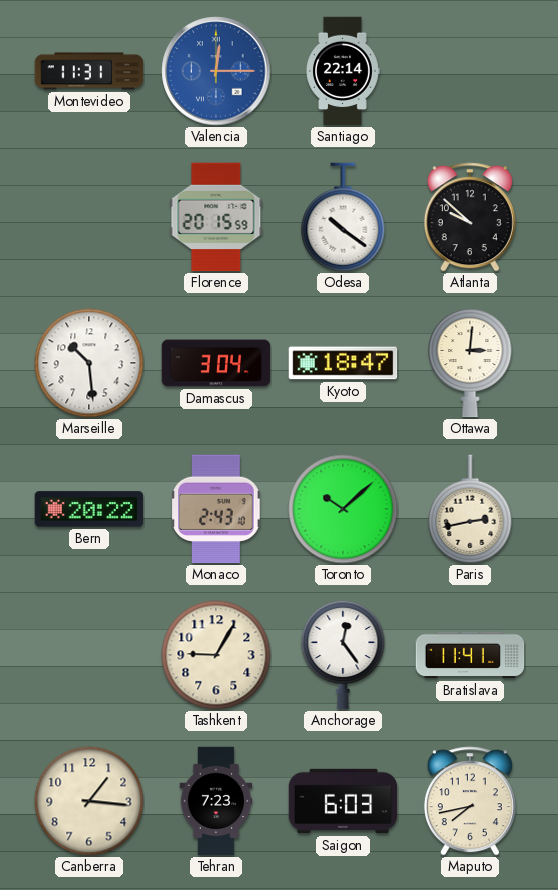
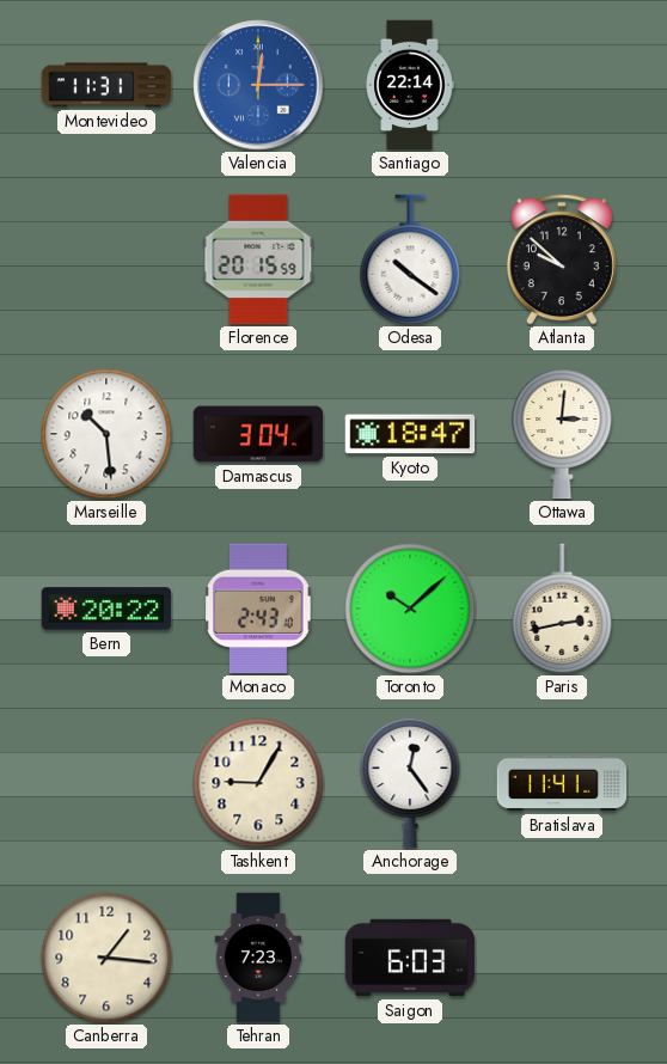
Maputo: 7:43 -> none (470, 801)
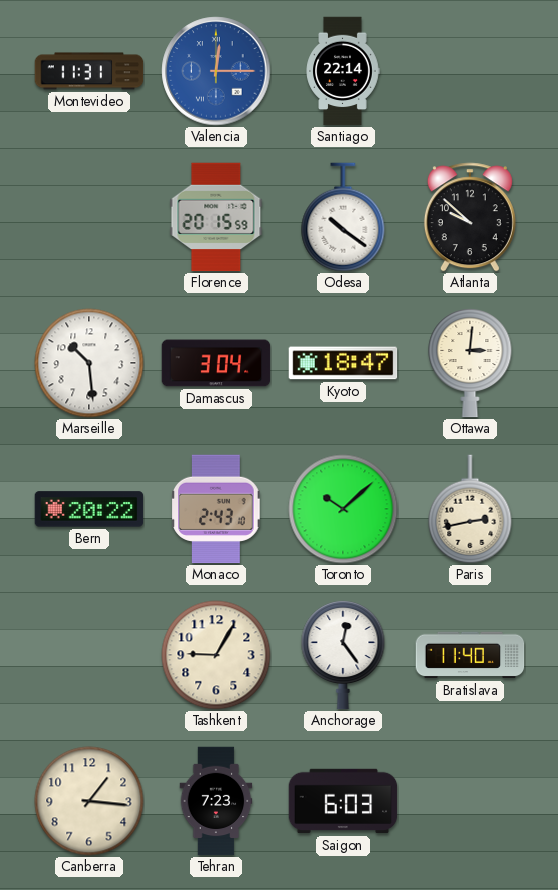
Bratislava: 11:41 -> 11:40 (470, 655)
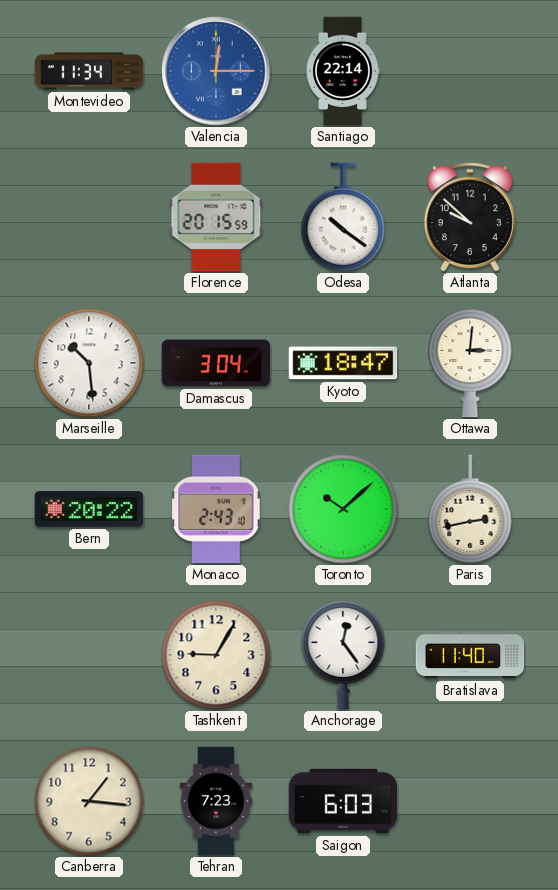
Montevideo: 11:31 -> 11:34 (89, 71)
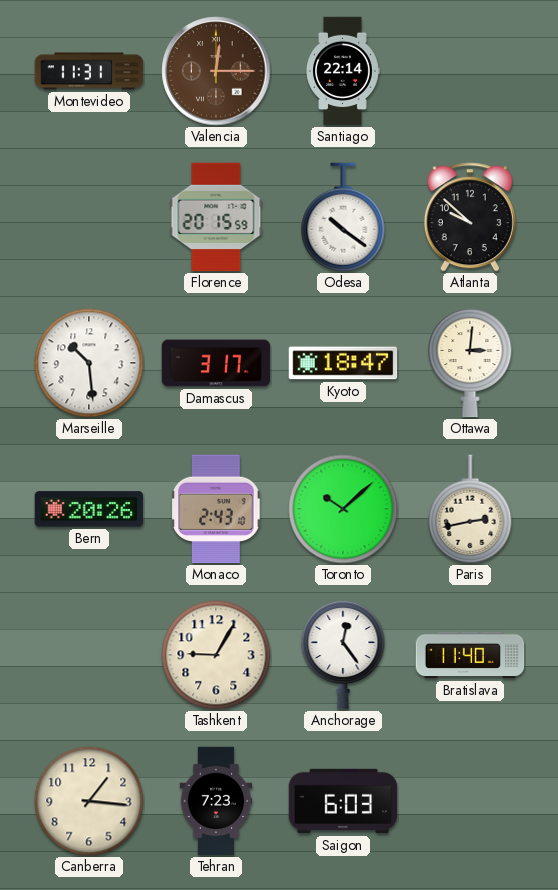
Montevideo: 11:34 -> 11:31 (89, 71)
Valencia dial: blue -> brown (216, 71)
Damascus: 3:04 -> 3:17 (216, 363)
Bern: 20:22 -> 20:26 (89, 509)
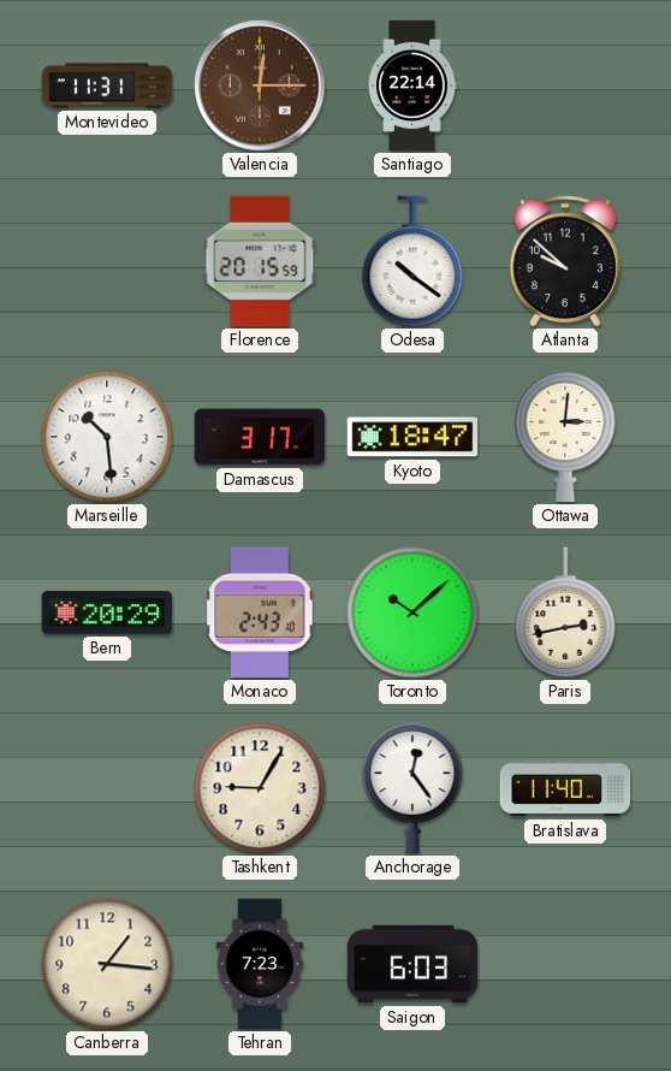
Bern: 20:26 -> 20:29 (107, 613)
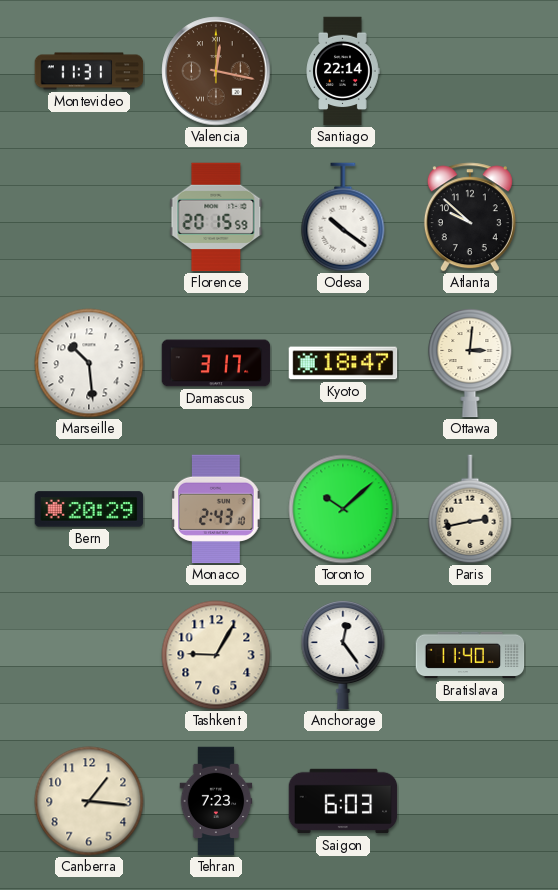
Valencia: 12:15 -> 12:17 (216, 71)
